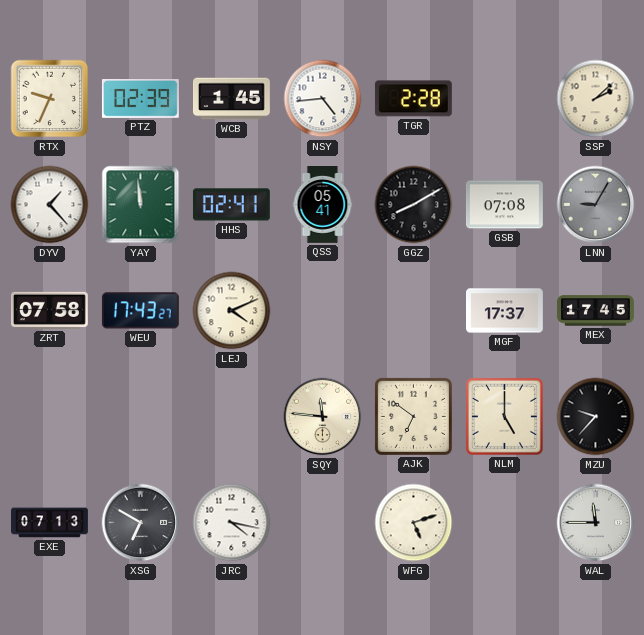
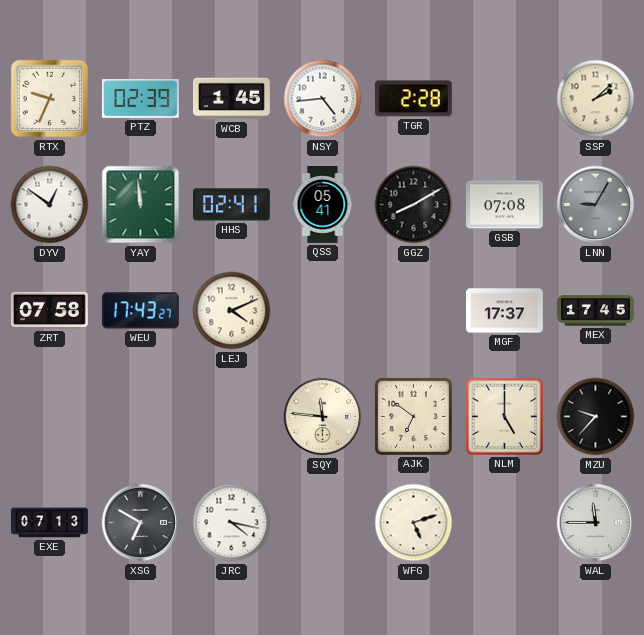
DYV: 1:23 -> 12:51 (50, 205)
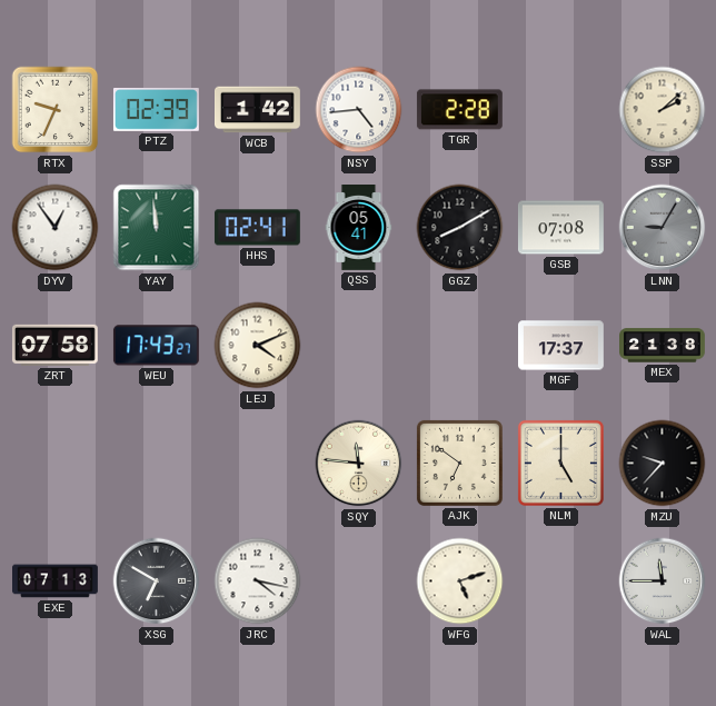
WCB: 1:45 -> 1:42 (258, 110)
DYV: 12:51 -> 12:54 (56, 228)
MEX: 17:45 -> 21:38 (663, 346)
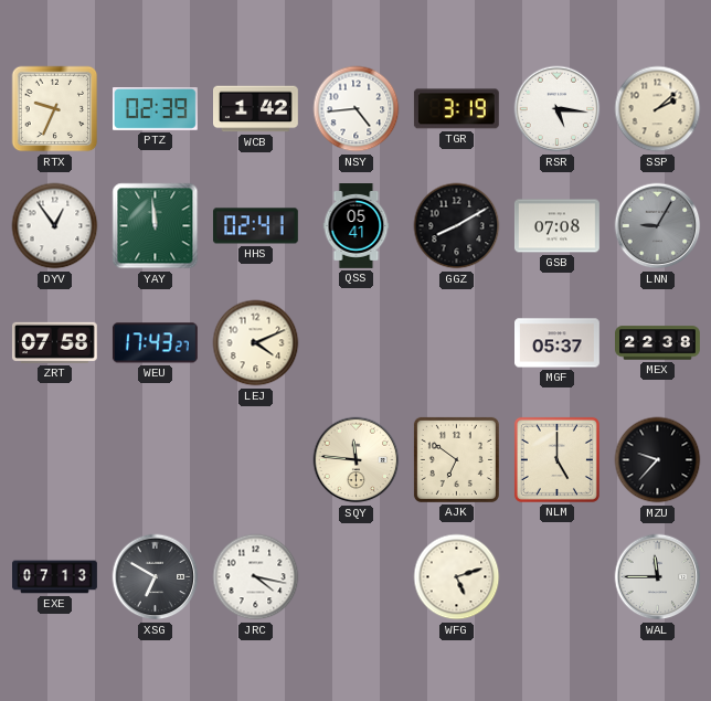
TGR: 2:28 -> 3:19 (456, 109)
RSR: none -> 5:16 (558, 109)
MGF: 17:37 -> 05:37 (558, 343)
MEX: 21:38 -> 22:38 (658, 343)
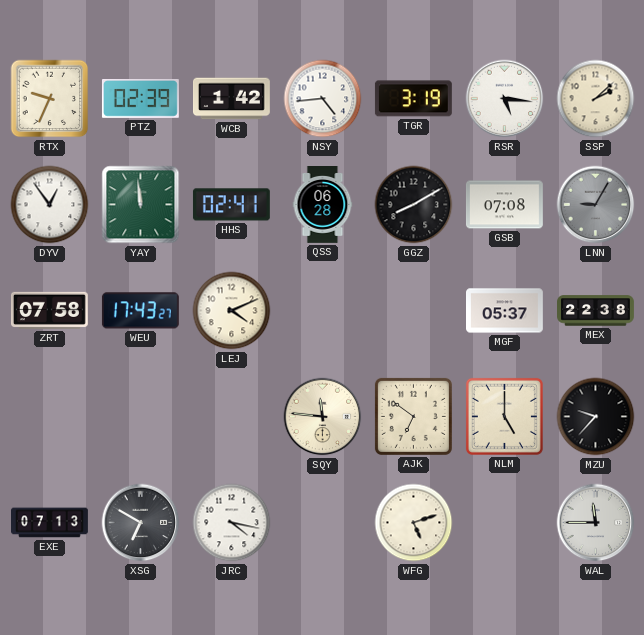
QSS: 05:41 -> 06:28 (323, 205)
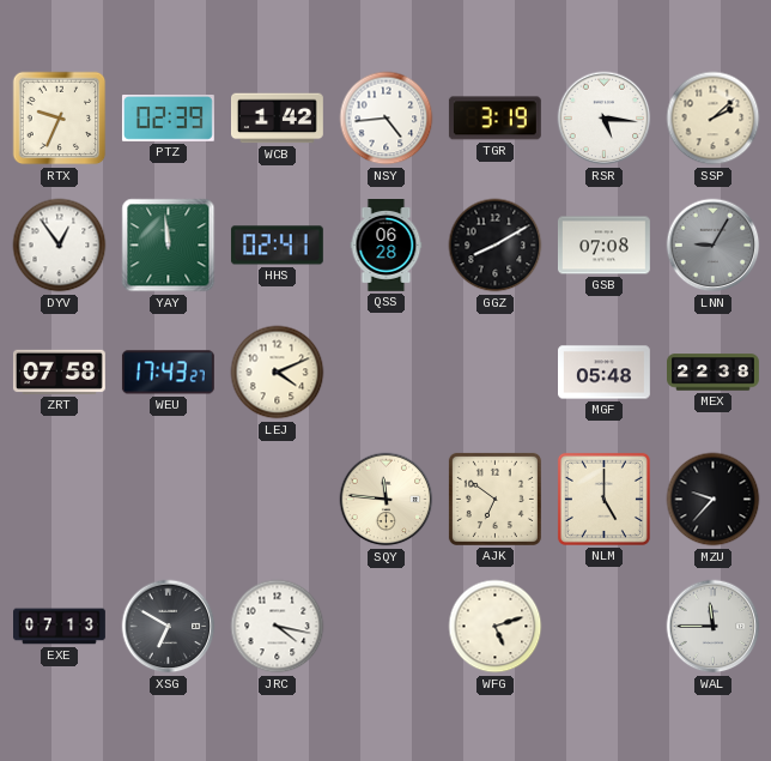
MGF: 05:37 -> 05:48 (605, 373)
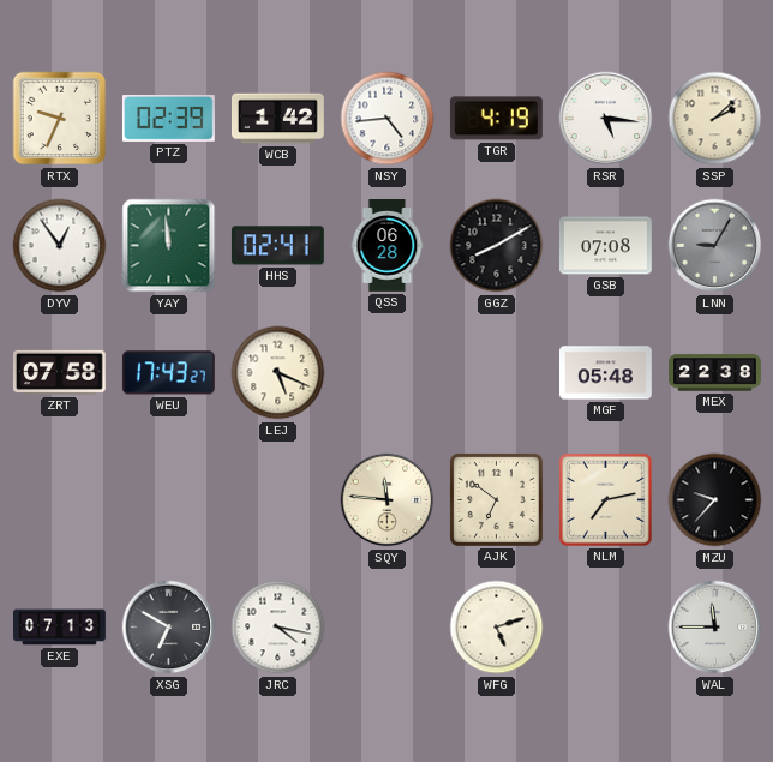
TGR: 3:19 -> 4:19 (496, 119)
LEJ: 4:11 -> 5:19 (278, 373)
NLM: 5:00 -> 7:13 (605, 499)
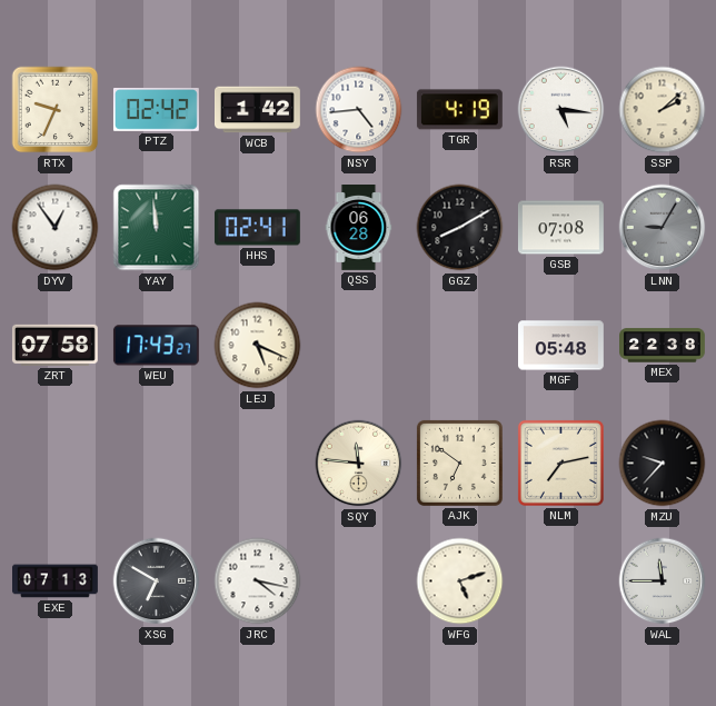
PTZ: 02:39 -> 02:42 (156, 110)
